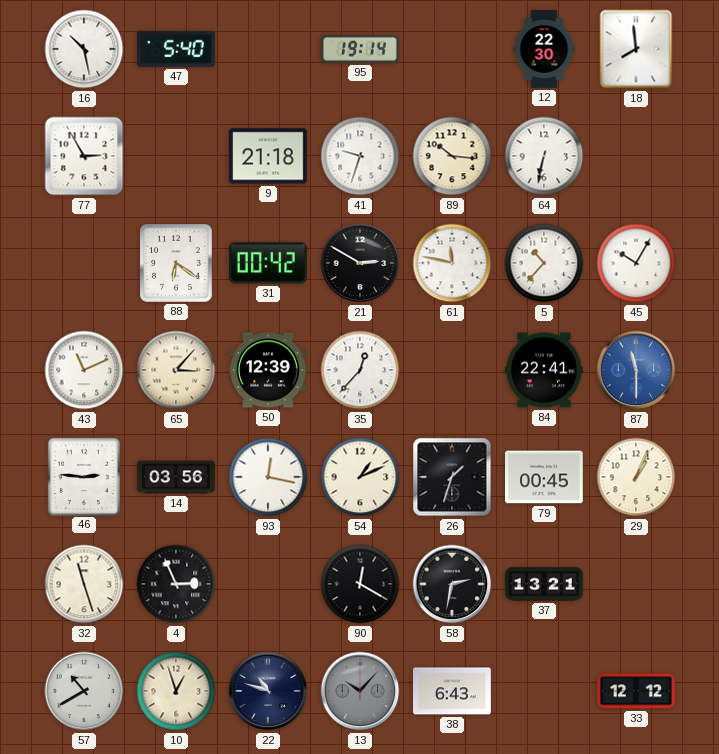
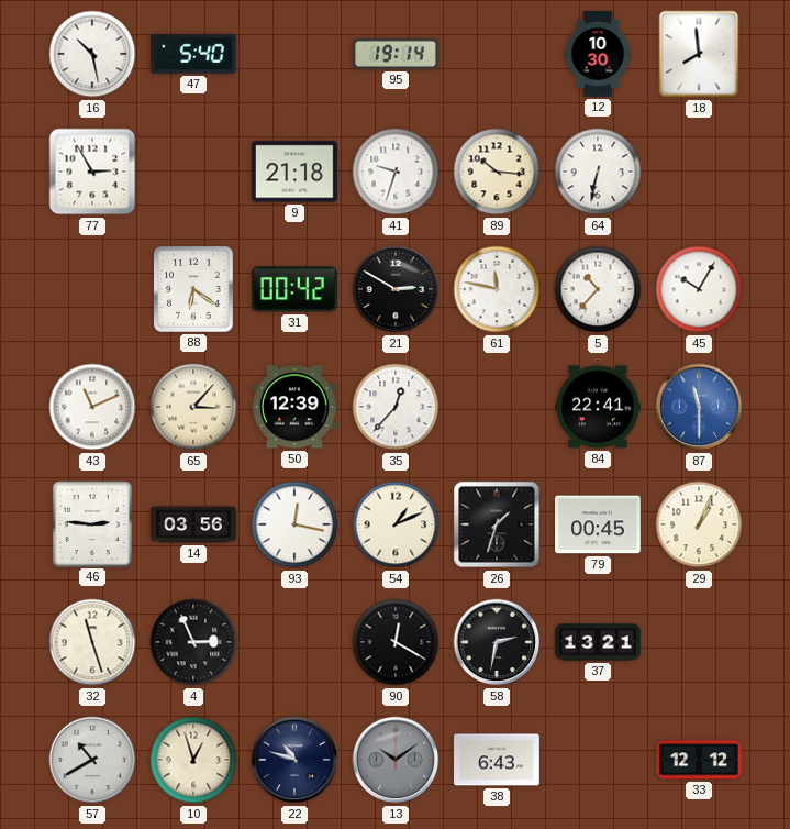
12: 22:30 -> 10:30 (598, 54)
13: 10:07 -> 10:09 (396, 760)
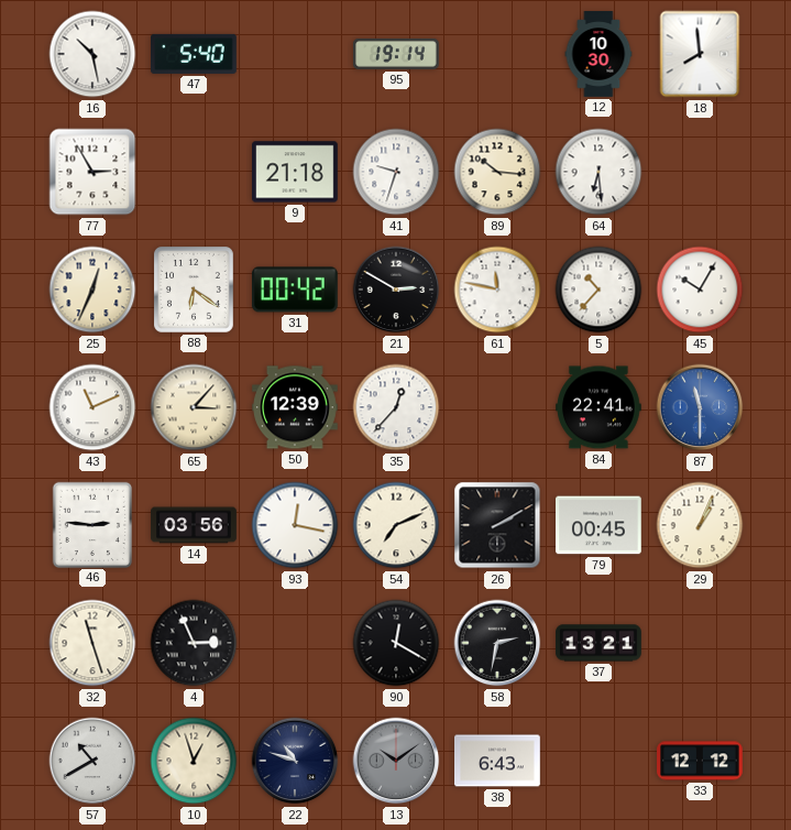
64: 6:32 -> 6:29 (598, 172)
25: none -> 12:34 (92, 290)
54: 1:11 -> 7:11 (396, 525)
26: 1:33 -> 2:10 (497, 525)
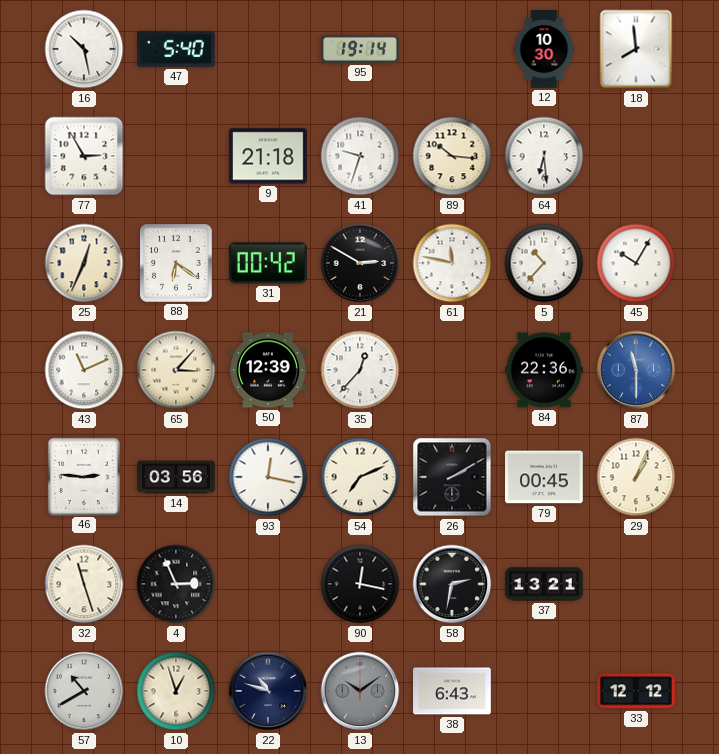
84: 22:41 -> 22:36 (545, 370)
90: 12:20 -> 12:17 (360, 584)
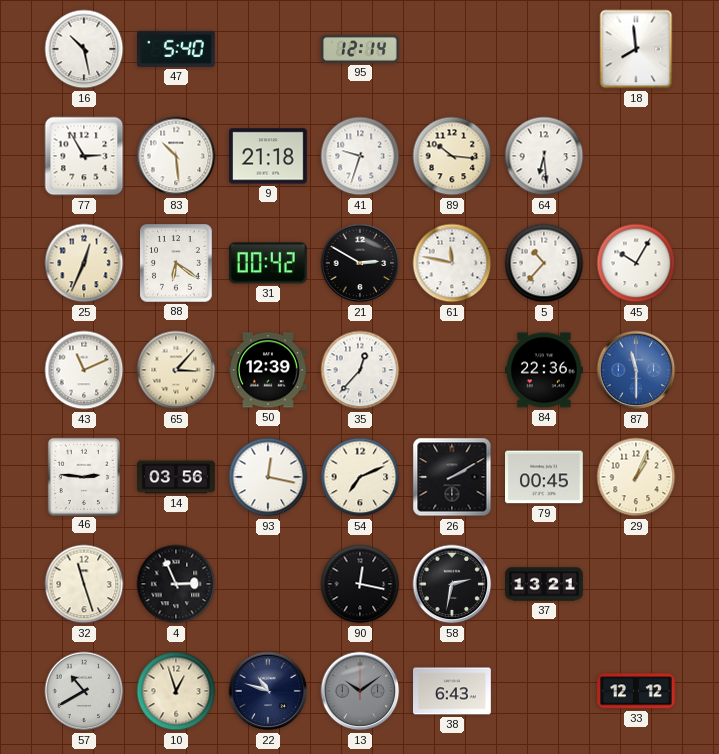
95: 19:14 -> 12:14 (360, 49)
12: 10:30 -> none (544, 49)
83: none -> 10:29 (176, 156)
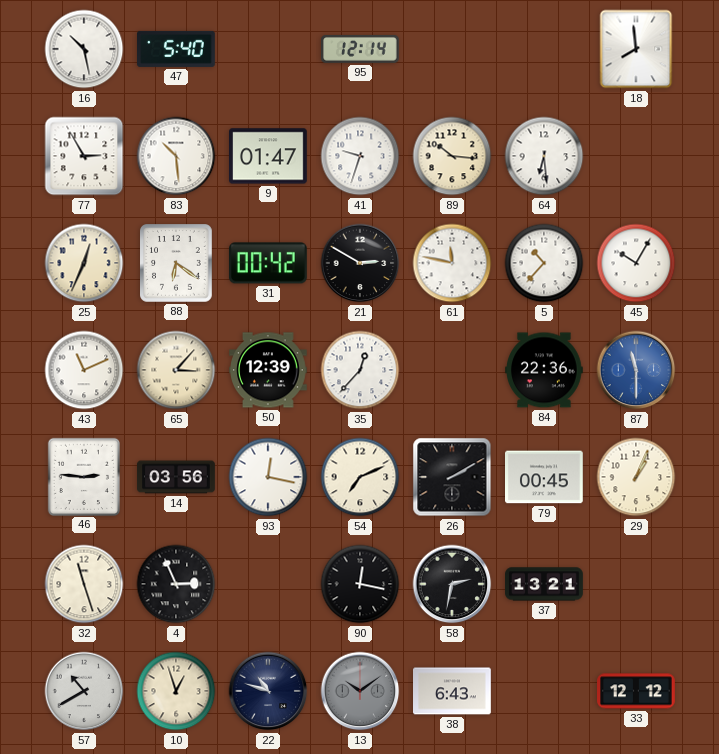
9: 21:18 -> 01:47 (269, 156)
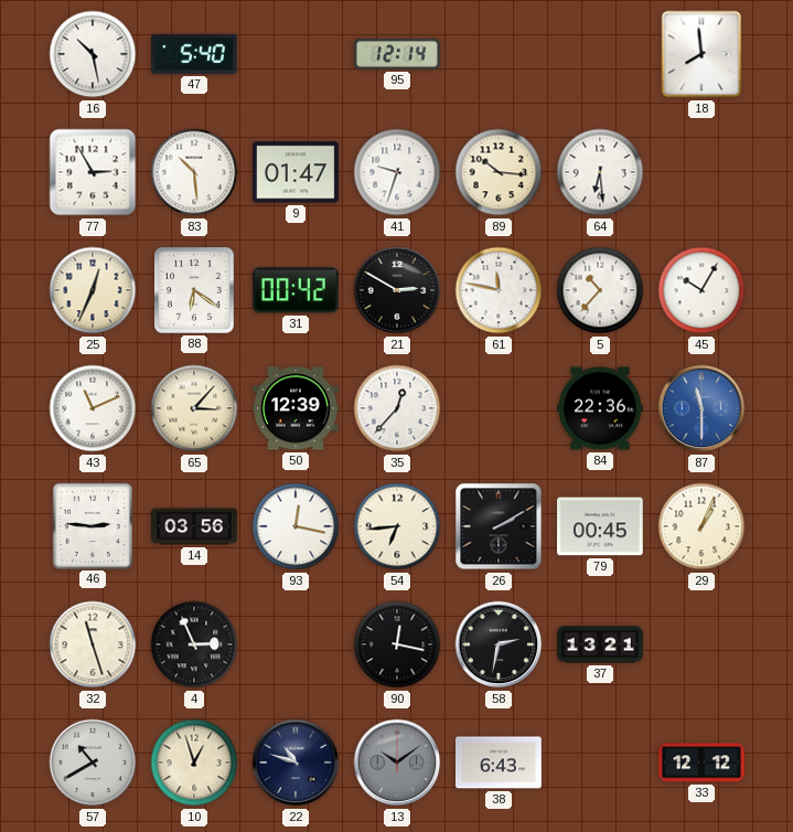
54: 7:11 -> 6:44 (397, 526)
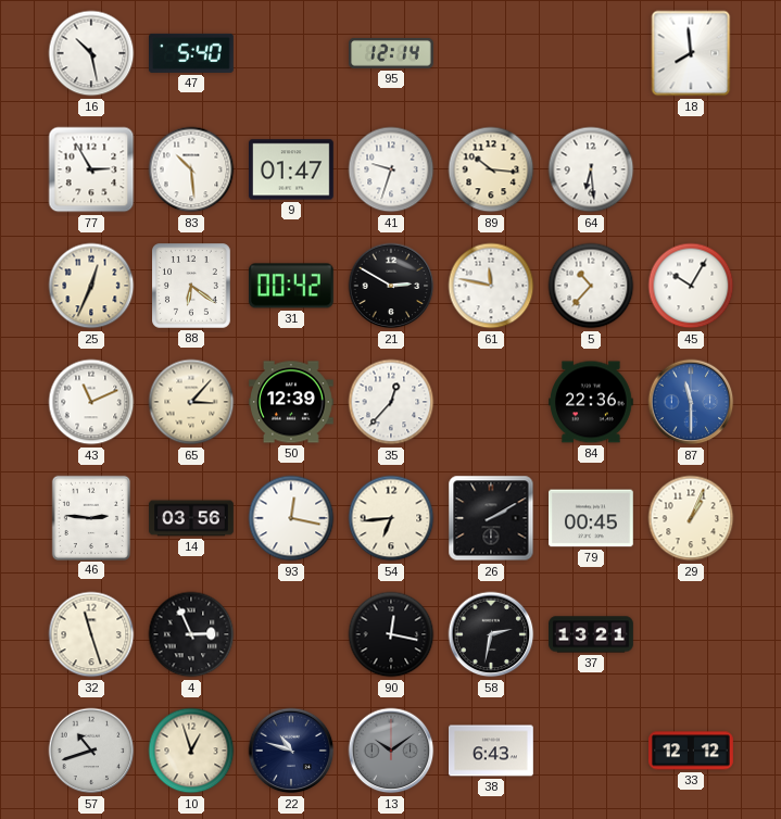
57: 10:40 -> 10:42 (91, 751)
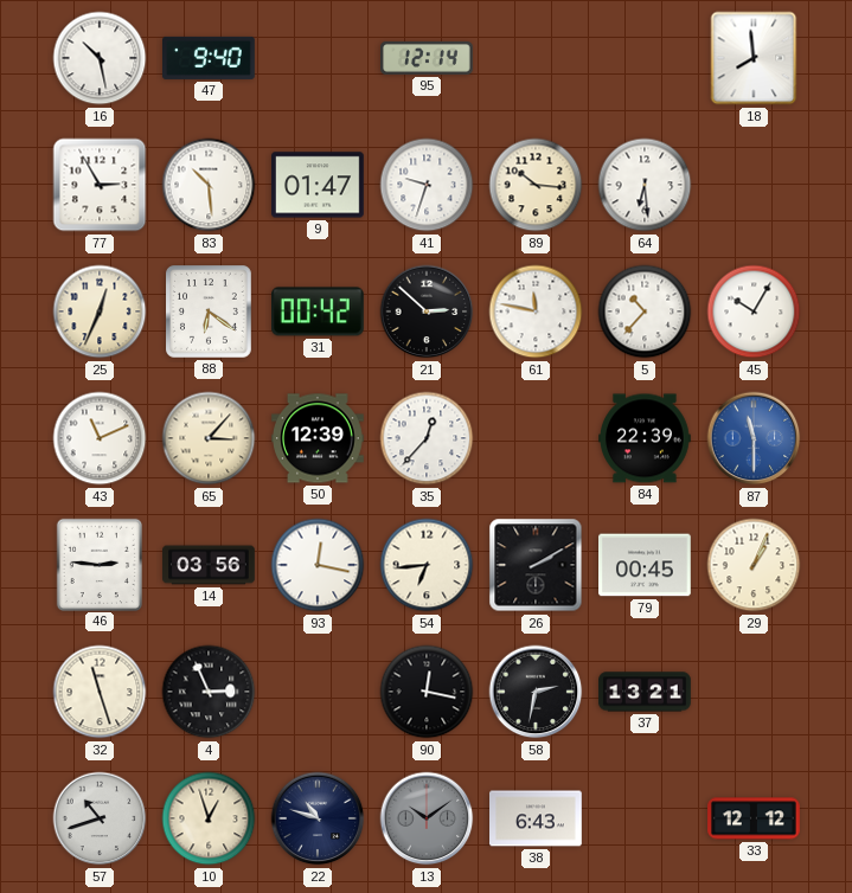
47: 5:40 -> 9:40 (210, 58)
21: 2:50 -> 2:52 (427, 311)
84: 22:36 -> 22:39 (646, 438)
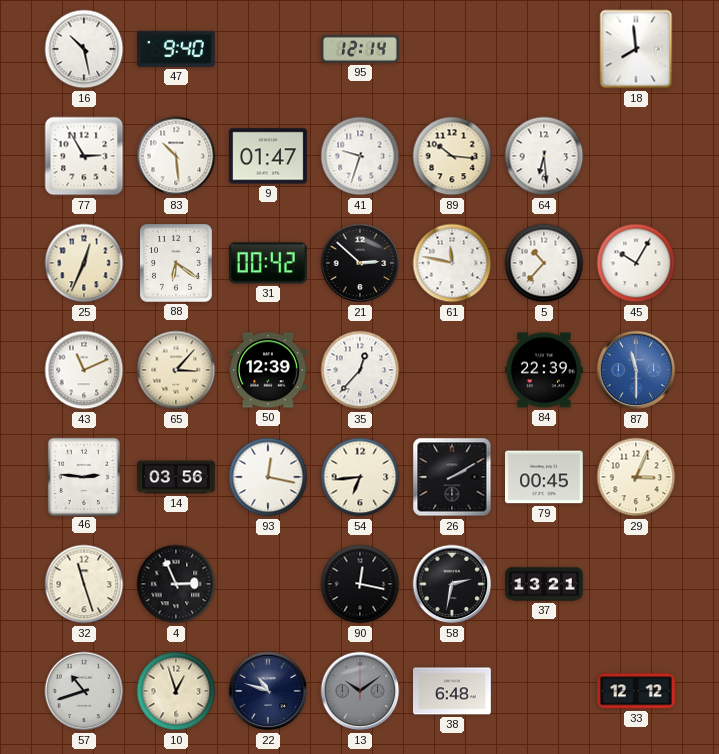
29: 1:04 -> 3:04 (636, 477)
38: 6:43 -> 6:48 (453, 691)
